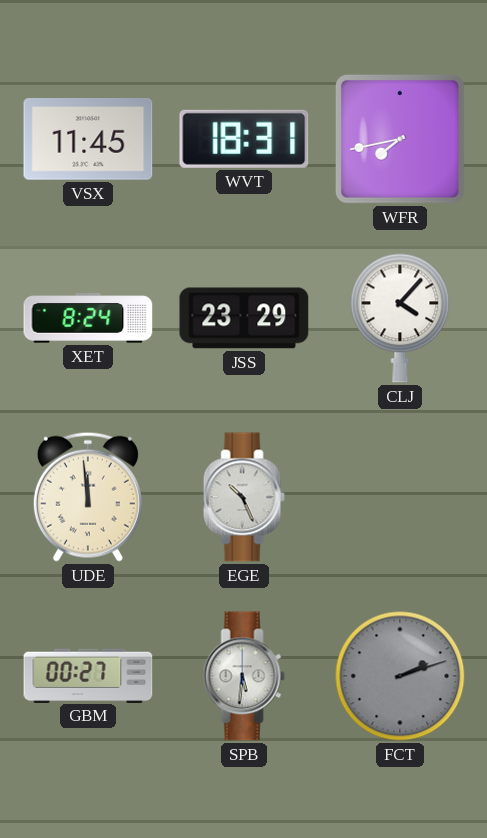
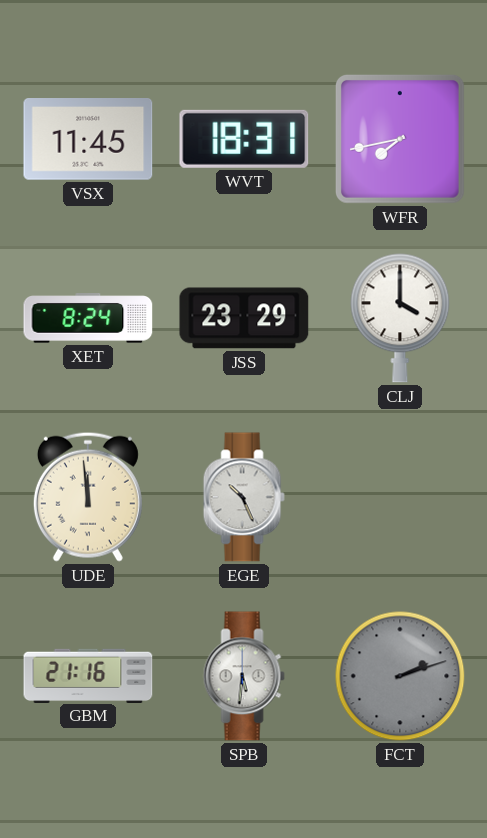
CLJ: 4:07 -> 4:00 (400, 318)
GBM: 00:27 -> 21:16 (88, 675)
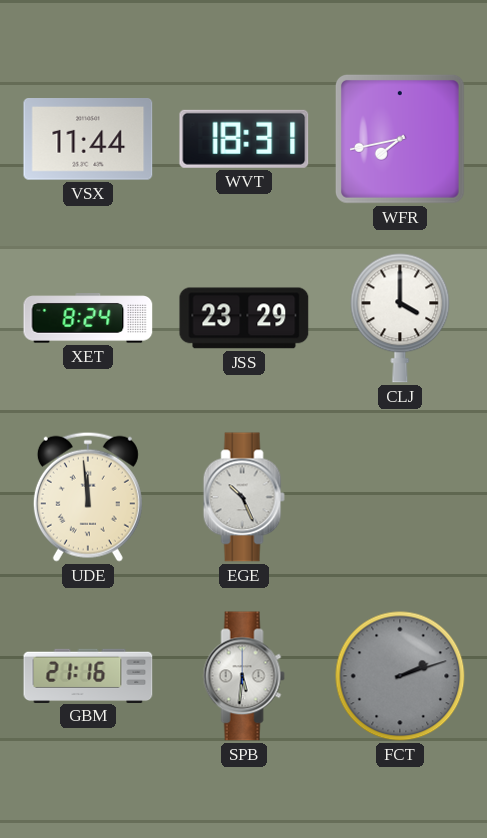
VSX: 11:45 -> 11:44 (88, 140)
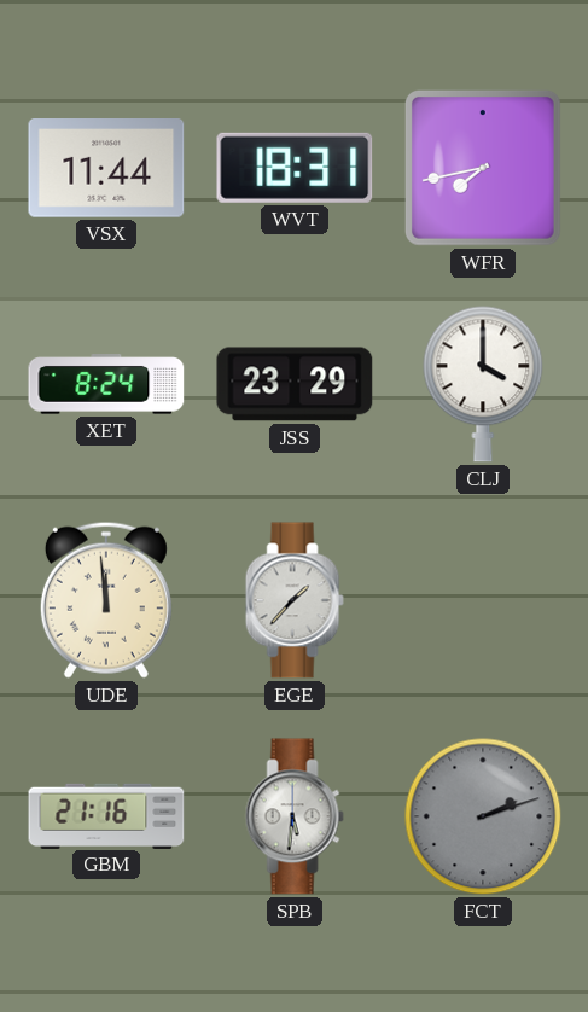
EGE: 10:26 -> 1:37 (295, 600)
